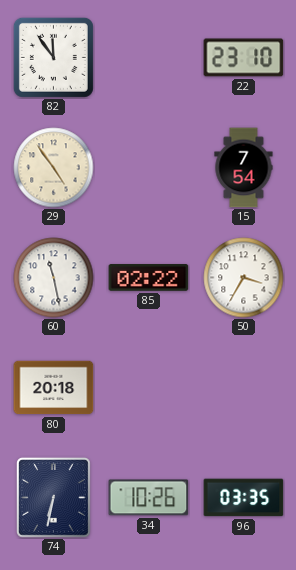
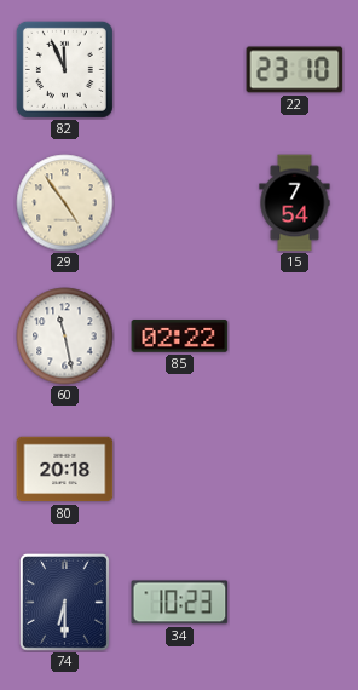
82: 11:54 -> 11:56 (64, 69)
50: 3:35 -> none (244, 278)
74: 6:32 -> 6:30 (64, 603)
34: 10:26 -> 10:23 (180, 603)
96: 03:35 -> none (244, 498)
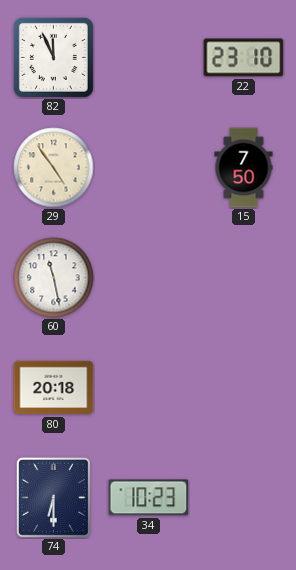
15: 7:54 -> 7:50 (244, 168)
85: 02:22 -> none (180, 337)
